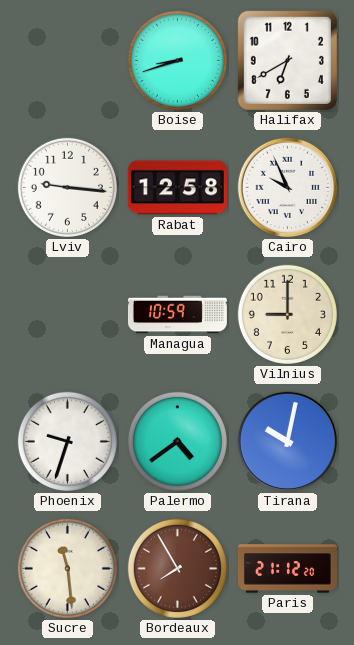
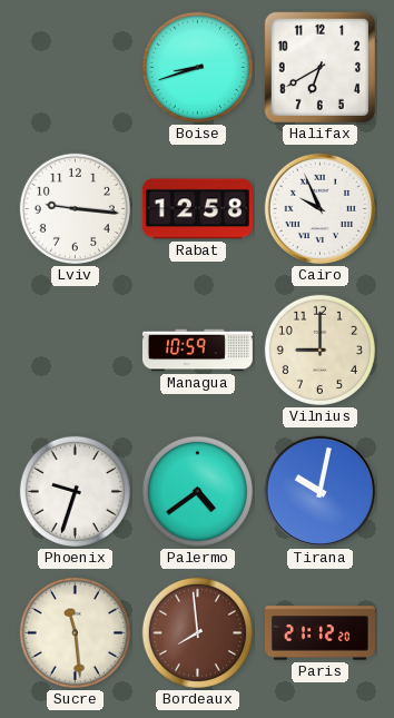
Bordeaux: 7:55 -> 7:59 (197, 632)
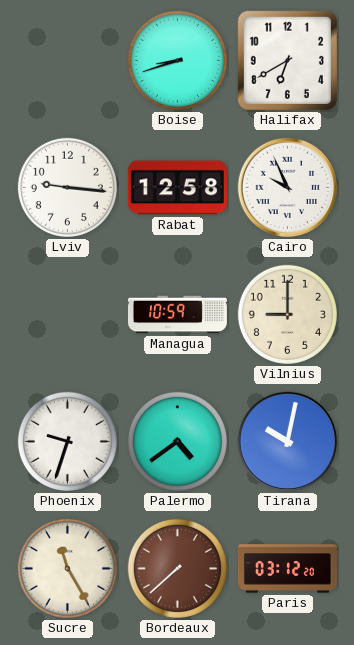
Sucre: 11:29 -> 11:25 (67, 568)
Bordeaux: 7:59 -> 7:38 (177, 568)
Paris: 21:12 -> 03:12 (287, 569)
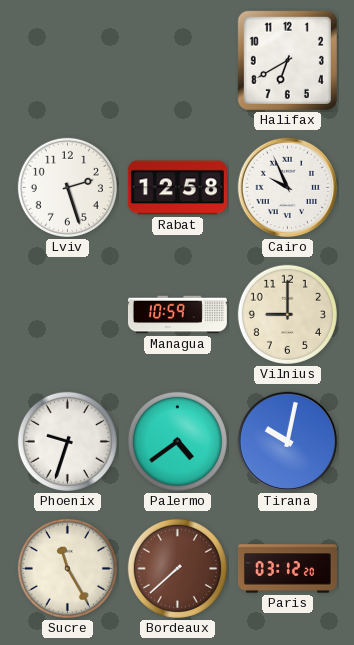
Boise: 8:42 -> none (177, 60)
Lviv: 9:16 -> 2:27 (67, 187)
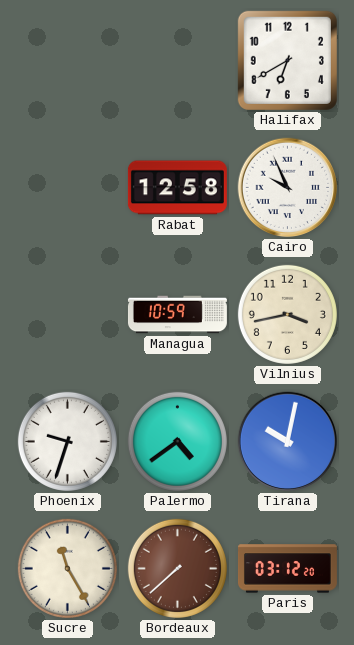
Lviv: 2:27 -> none (67, 187)
Vilnius: 9:00 -> 3:43 (287, 314)
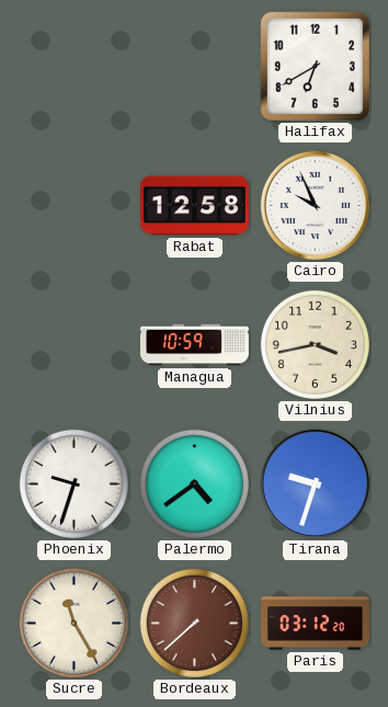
Tirana: 10:02 -> 9:33 (316, 484)
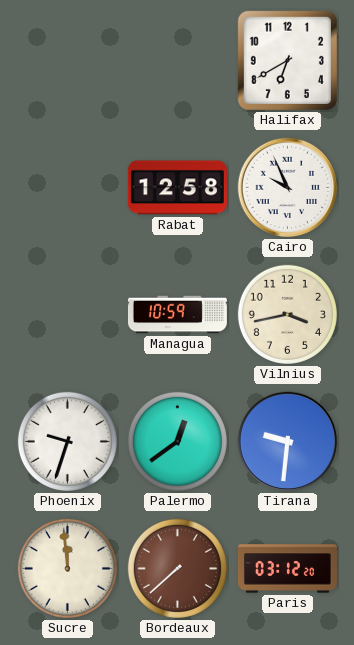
Palermo: 4:39 -> 12:39 (177, 441)
Tirana: 9:33 -> 9:31 (288, 442)
Sucre: 11:25 -> 11:59 (67, 568)
